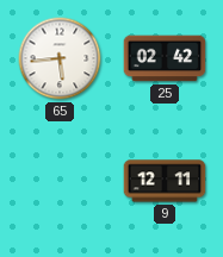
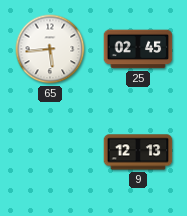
25: 02:42 -> 02:45 (138, 49)
9: 12:11 -> 12:13 (138, 152)
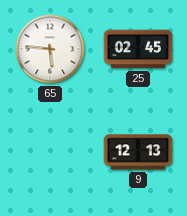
65: 5:44 -> 5:46 (50, 49)
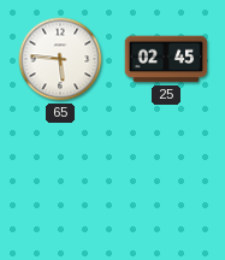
9: 12:13 -> none (138, 152)
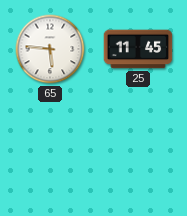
25: 02:45 -> 11:45 (138, 49)
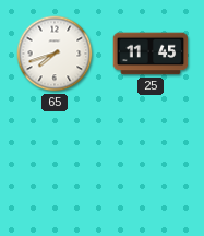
65: 5:46 -> 7:42 (55, 54)
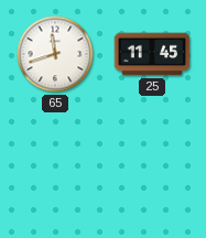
65: 7:42 -> 11:42 (55, 54)
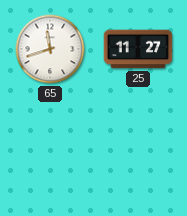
25: 11:45 -> 11:27 (138, 49)
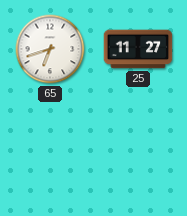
65: 11:42 -> 6:42 (50, 49)
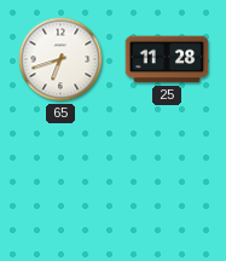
25: 11:27 -> 11:28 (167, 59)
